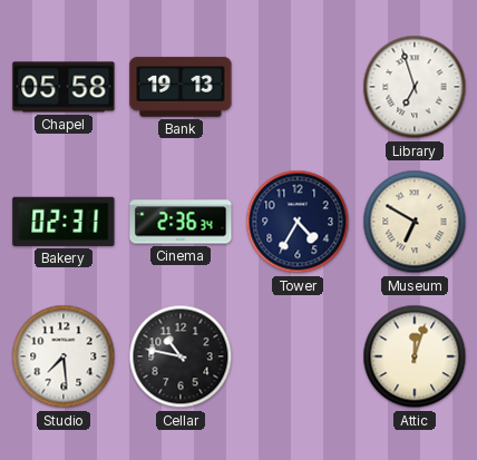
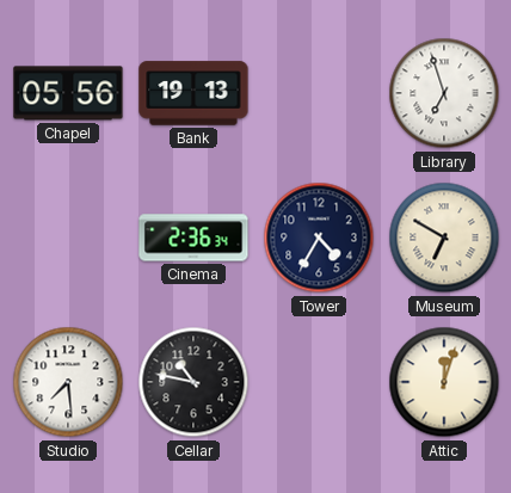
Chapel: 05:58 -> 05:56 (68, 93)
Bakery: 02:31 -> none (64, 222)
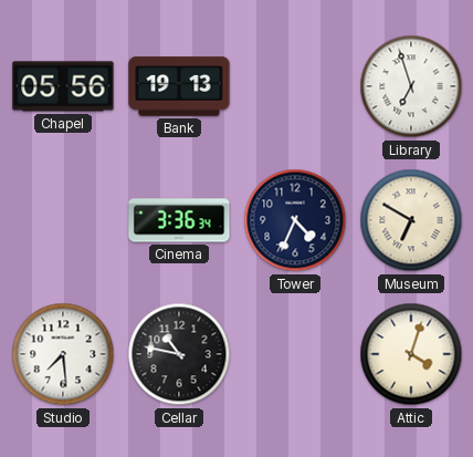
Cinema: 2:36 -> 3:36 (179, 220)
Tower: 4:35 -> 4:34 (295, 220)
Attic: 12:03 -> 4:03 (411, 354)
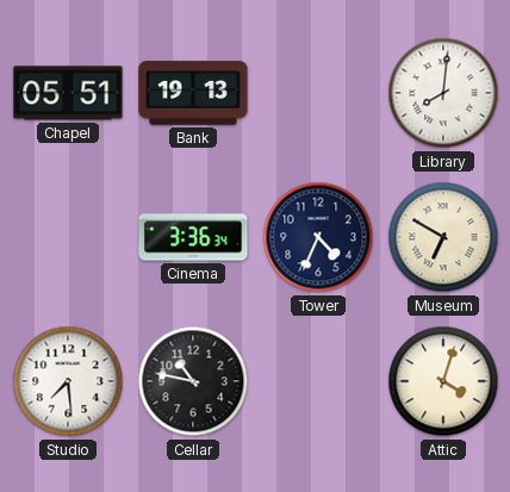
Chapel: 05:56 -> 05:51 (68, 93)
Library: 6:57 -> 8:01 (443, 93)
